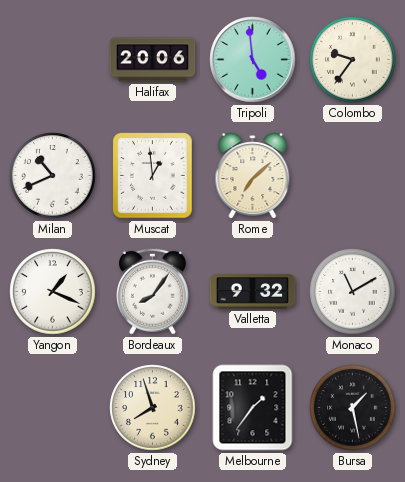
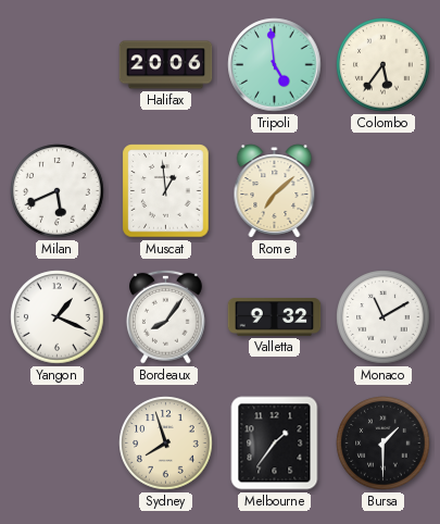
Colombo: 9:36 -> 5:36 (384, 65)
Milan: 10:41 -> 5:41 (58, 191)
Bursa: 1:28 -> 1:30 (384, 444)
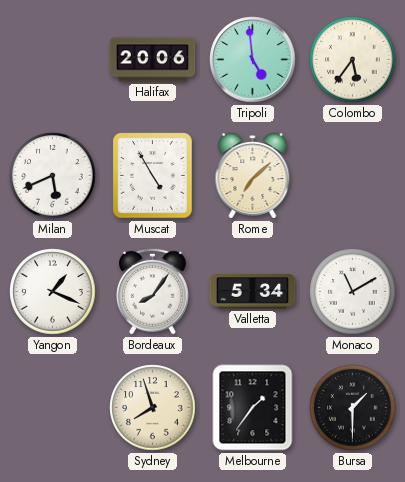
Muscat: 12:59 -> 4:55 (153, 176)
Valletta: 9:32 -> 5:34 (253, 292)
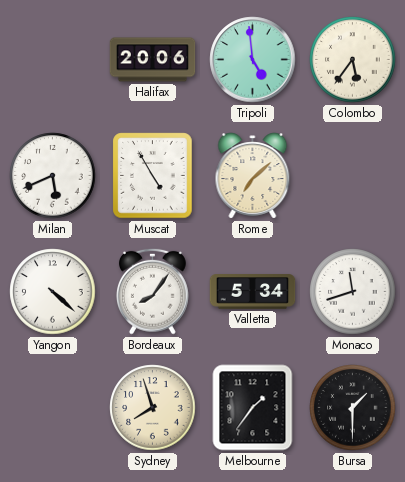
Yangon: 1:19 -> 4:22 (53, 292)
Monaco: 11:10 -> 11:42 (353, 292)
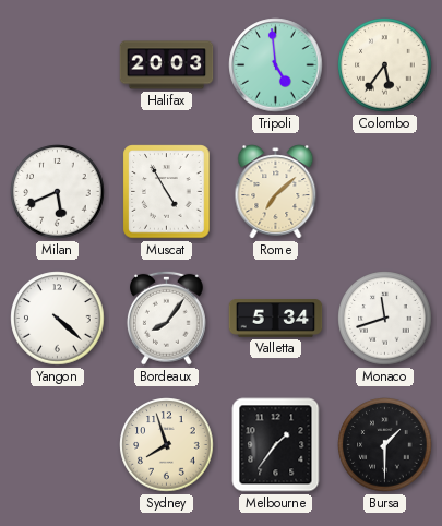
Halifax: 20:06 -> 20:03 (167, 65)
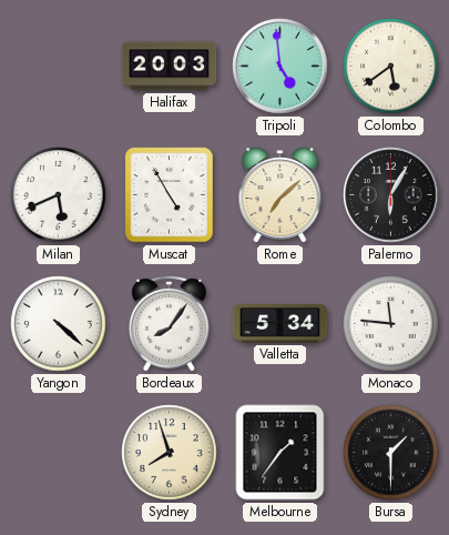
Colombo: 5:36 -> 5:39 (391, 67)
Palermo: none -> 6:05 (391, 195)
Monaco: 11:42 -> 11:46 (391, 324)
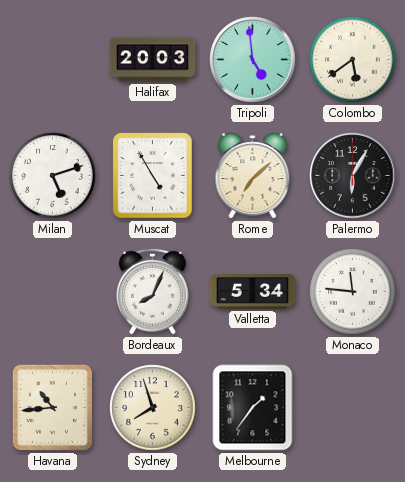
Milan: 5:41 -> 5:12 (53, 176)
Yangon: 4:22 -> none (59, 324)
Bordeaux: 8:06 -> 8:04 (152, 291)
Havana: none -> 10:44 (52, 407)
Bursa: 1:30 -> none (391, 453)
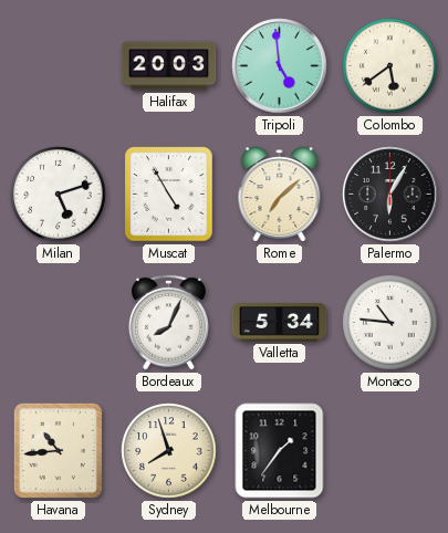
Monaco: 11:46 -> 10:46 (390, 323)
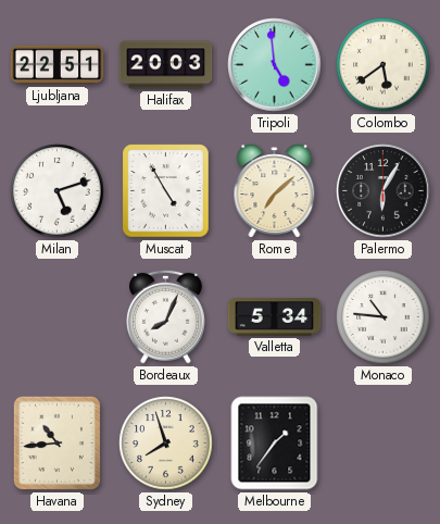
Ljubljana: none -> 22:51 (58, 65)
